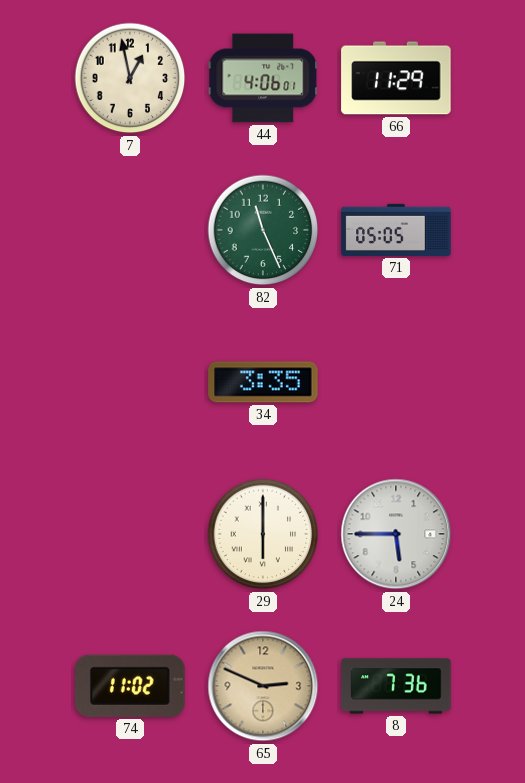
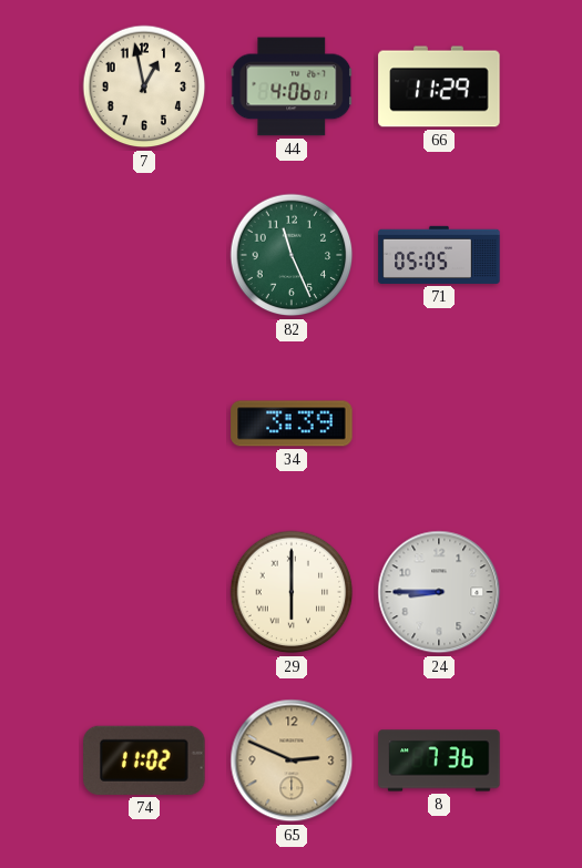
34: 3:35 -> 3:39 (292, 423)
24: 5:45 -> 8:45 (439, 592)
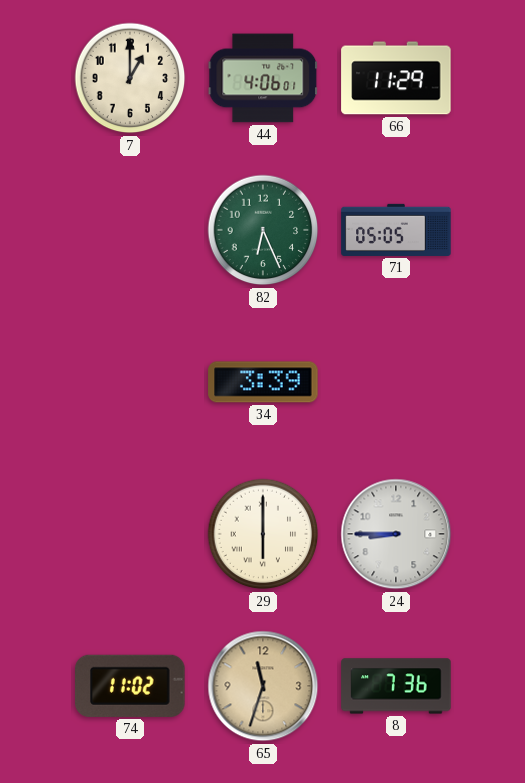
7: 12:58 -> 1:00 (130, 78)
82: 11:26 -> 6:26 (263, 230)
65: 2:49 -> 11:33 (263, 686)
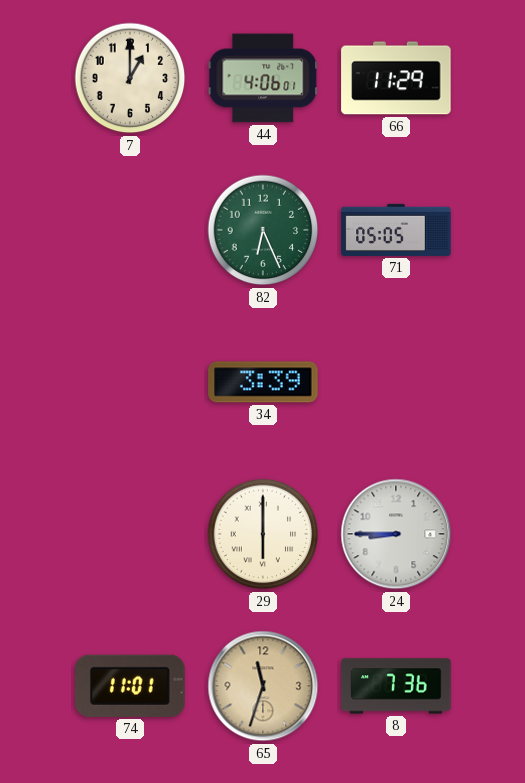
74: 11:02 -> 11:01 (130, 686)
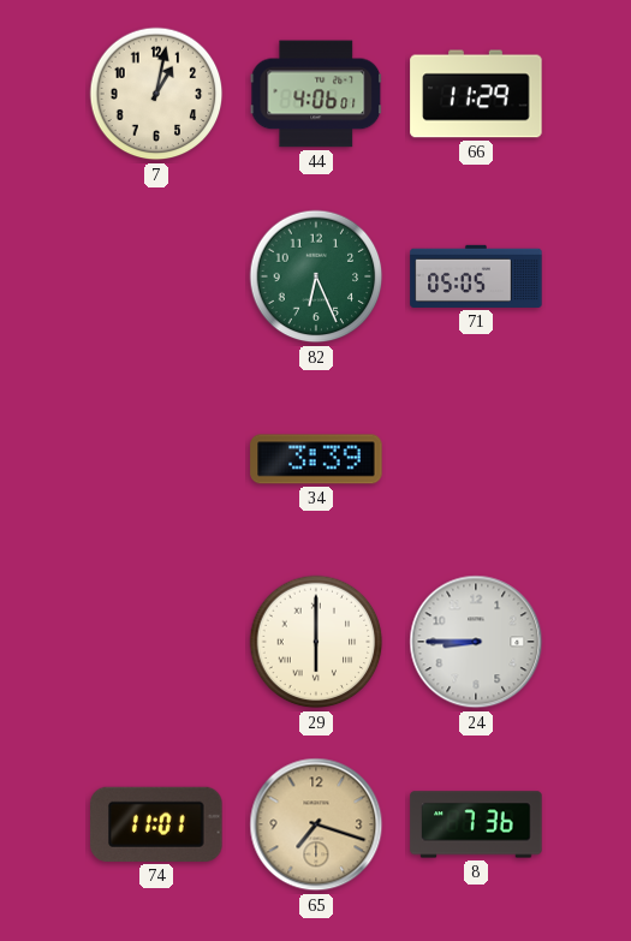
7: 1:00 -> 1:02 (156, 94)
65: 11:33 -> 7:18 (316, 824)
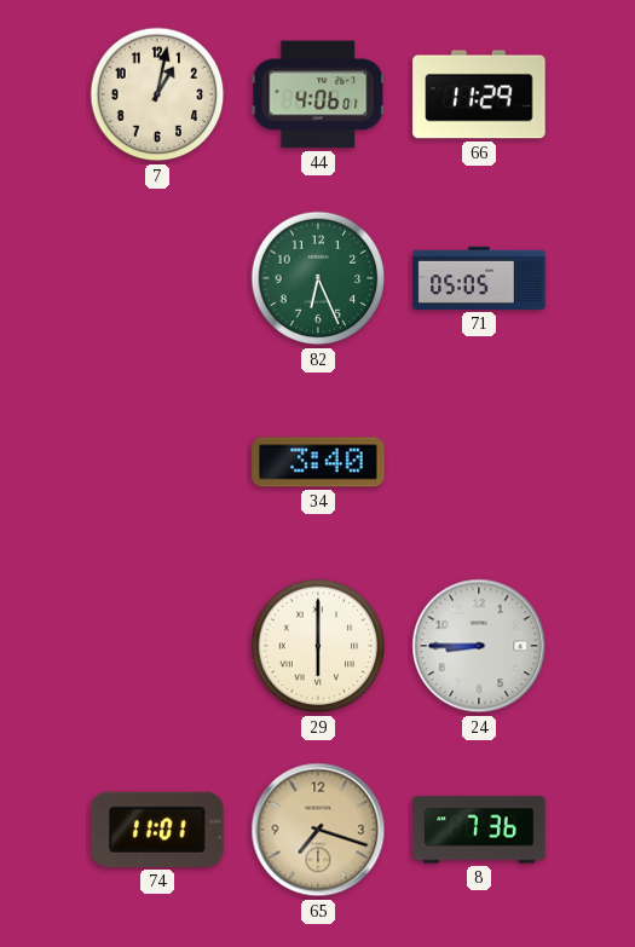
34: 3:39 -> 3:40 (318, 462)
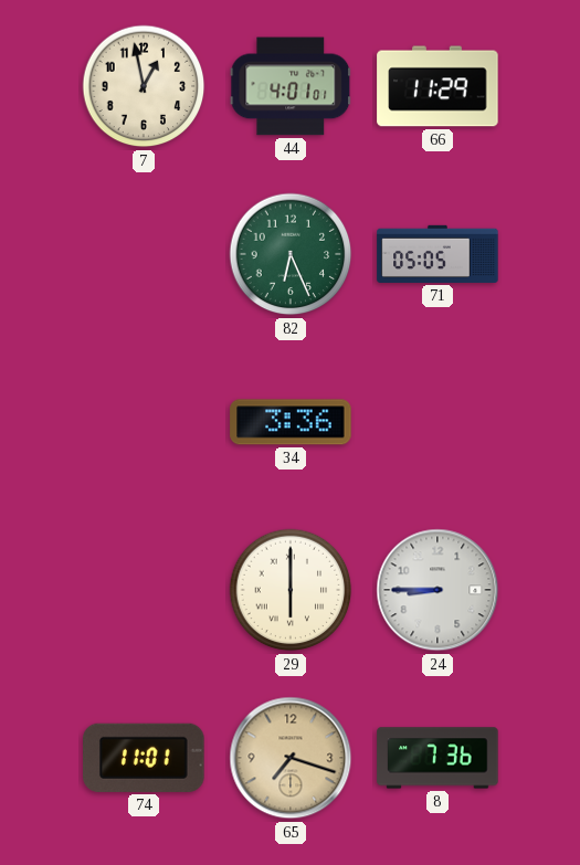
7: 1:02 -> 12:58 (144, 86)
44: 4:06 -> 4:01 (291, 86)
34: 3:40 -> 3:36 (291, 422)
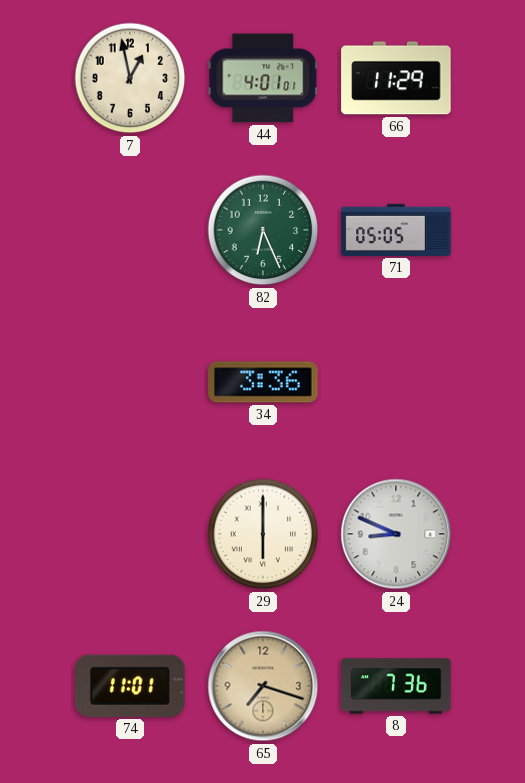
24: 8:45 -> 8:49 (396, 534)
